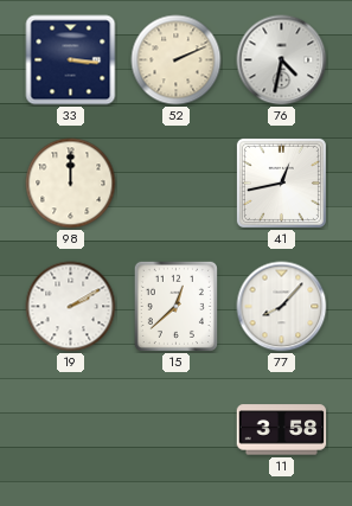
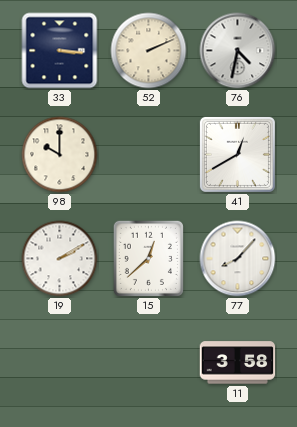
98: 12:00 -> 10:00 (60, 155)
41: 12:43 -> 12:40 (237, 154)
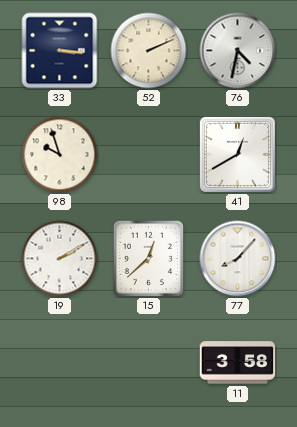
98: 10:00 -> 9:57 (60, 155)
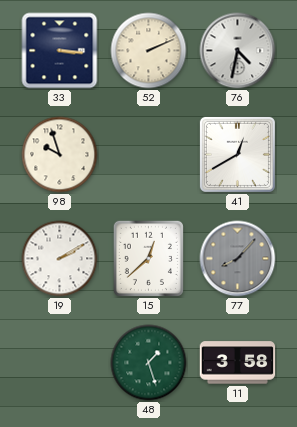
77 dial: white -> grey (238, 259)
48: none -> 1:27 (149, 363)
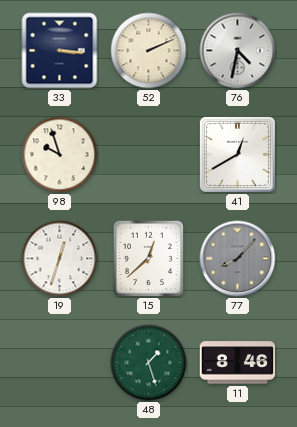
19: 2:10 -> 12:33 (60, 259)
11: 3:58 -> 8:46 (238, 363)
